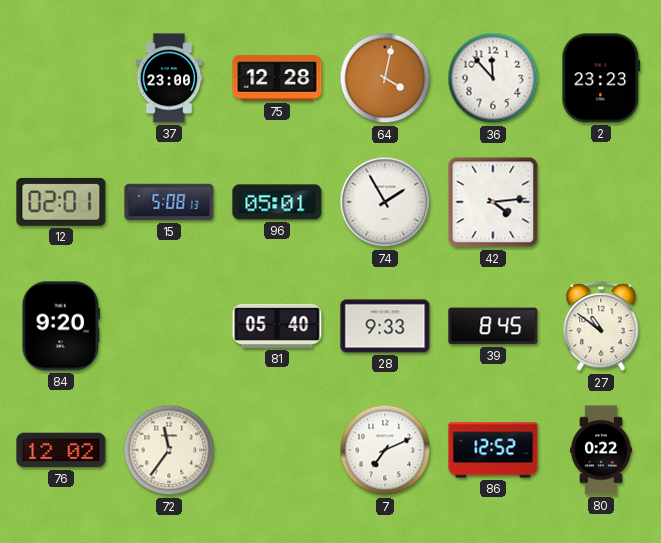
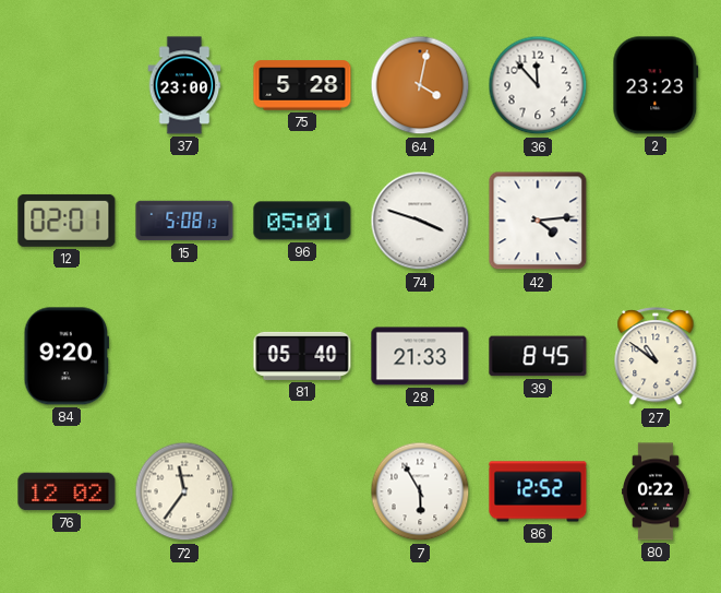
75: 12:28 -> 5:28 (302, 85)
74: 1:55 -> 3:48 (420, 221)
28: 9:33 -> 21:33 (420, 356)
7: 7:11 -> 5:55 (420, 491)
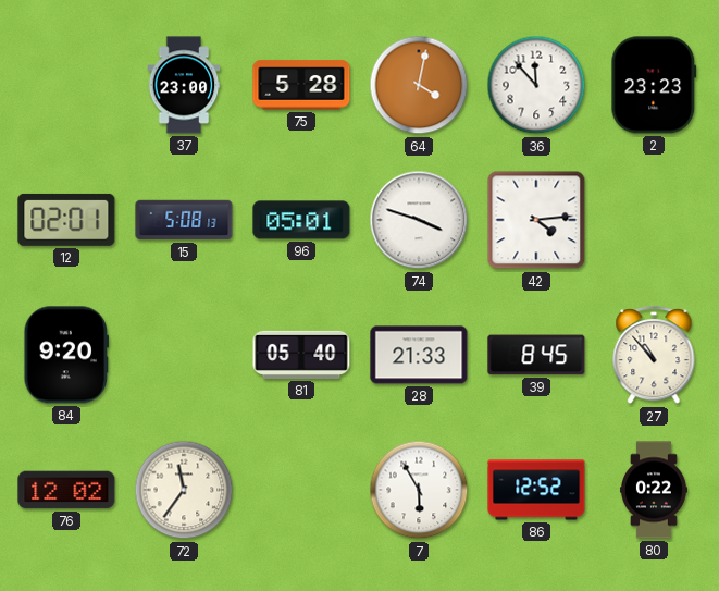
27: 10:51 -> 10:53 (654, 356)
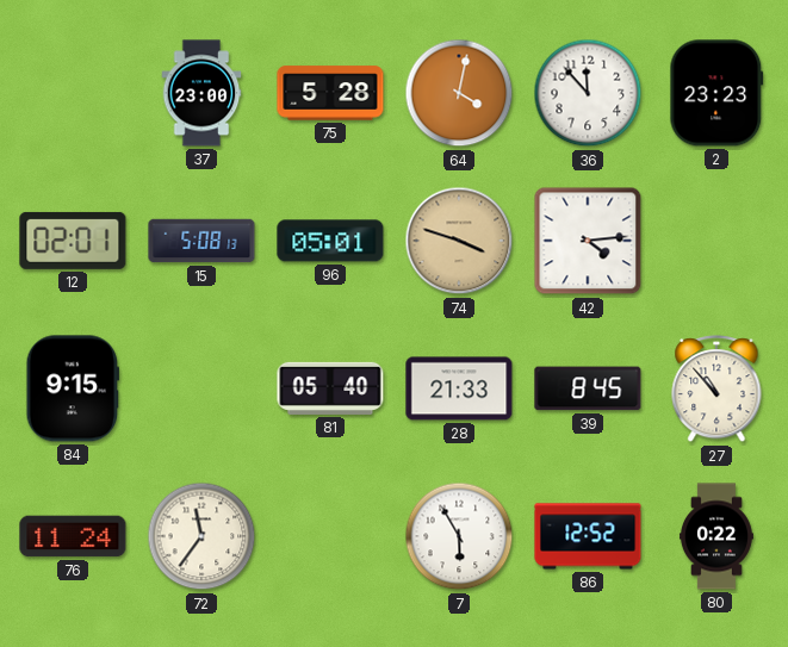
74 dial: white -> champagne (459, 241)
84: 9:20 -> 9:15 (72, 388)
76: 12:02 -> 11:24 (73, 536)
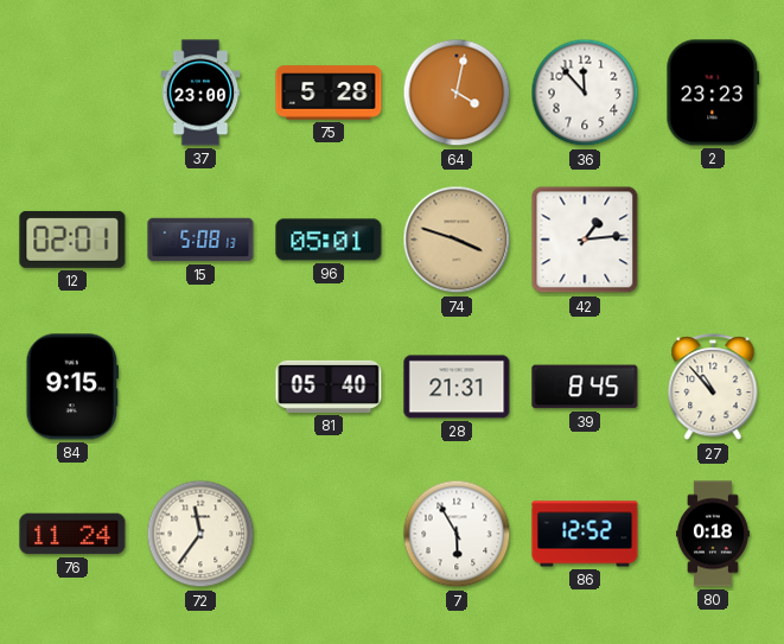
42: 4:14 -> 1:14 (585, 240)
28: 21:33 -> 21:31 (457, 387)
80: 0:22 -> 0:18 (713, 534)
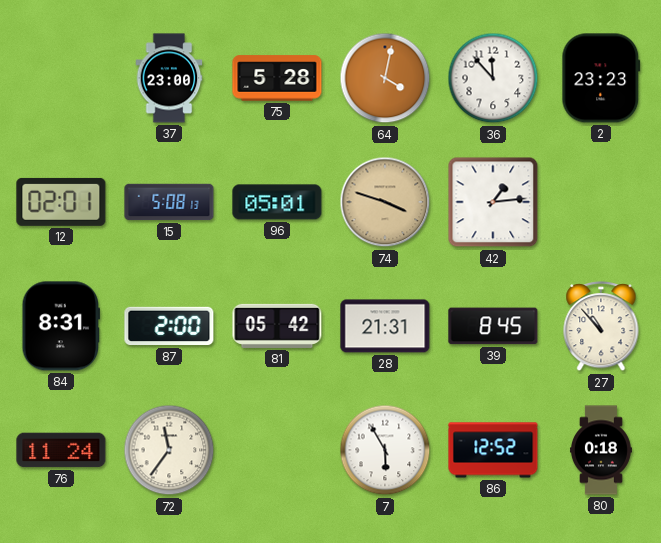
84: 9:15 -> 8:31 (60, 326)
87: none -> 2:00 (169, 326)
81: 05:40 -> 05:42 (277, 326)
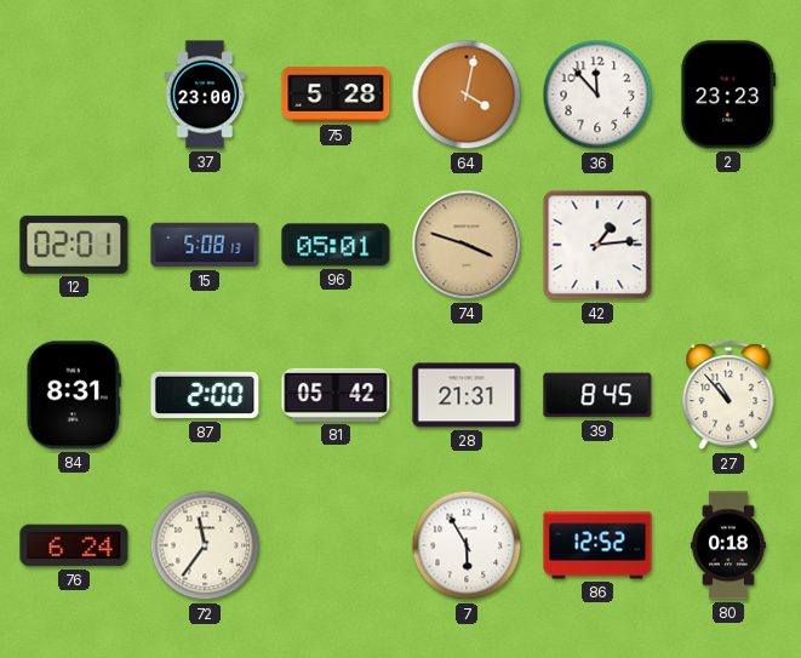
76: 11:24 -> 6:24 (74, 545)
